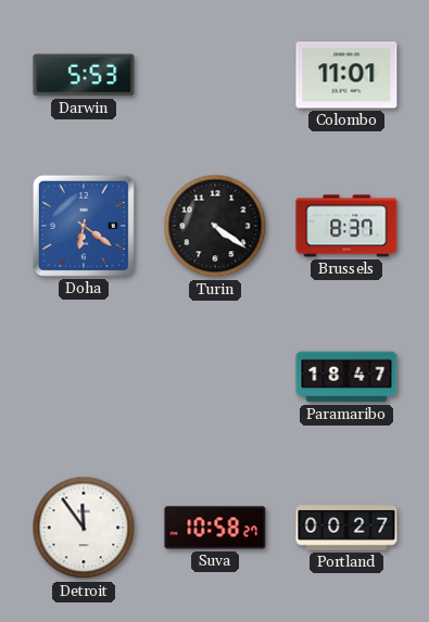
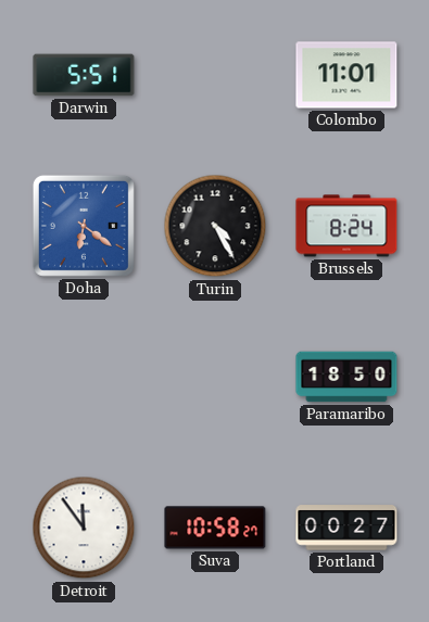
Darwin: 5:53 -> 5:51 (84, 75)
Turin: 4:21 -> 4:25 (215, 226)
Brussels: 8:37 -> 8:24 (346, 226)
Paramaribo: 18:47 -> 18:50 (346, 377)
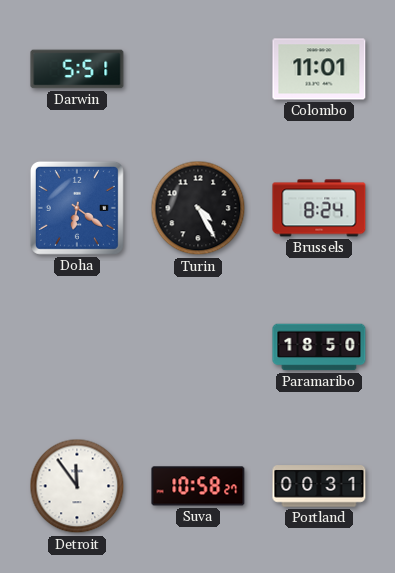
Portland: 00:27 -> 00:31 (319, 486)
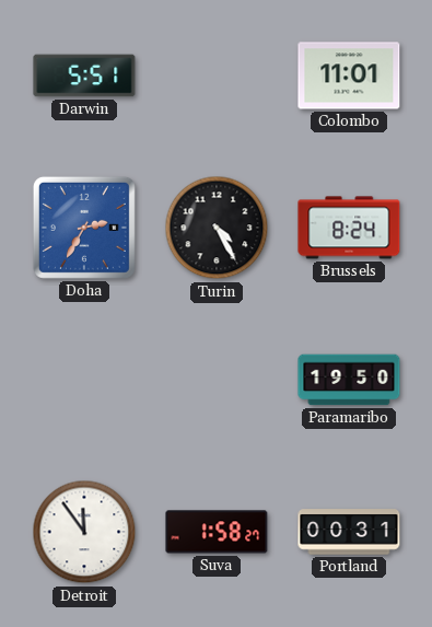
Doha: 6:21 -> 2:35 (84, 228)
Paramaribo: 18:50 -> 19:50 (349, 380)
Suva: 10:58 -> 1:58 (217, 532)
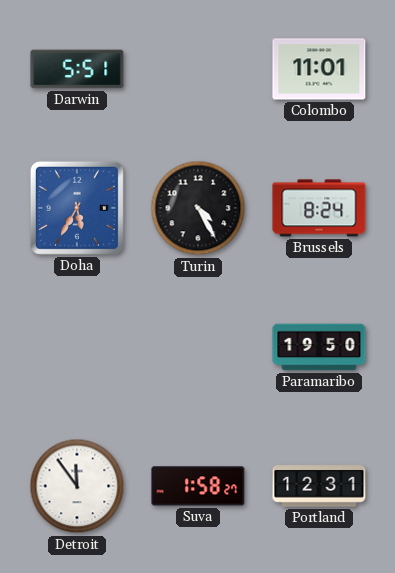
Doha: 2:35 -> 5:35 (77, 208)
Portland: 00:31 -> 12:31 (319, 486)
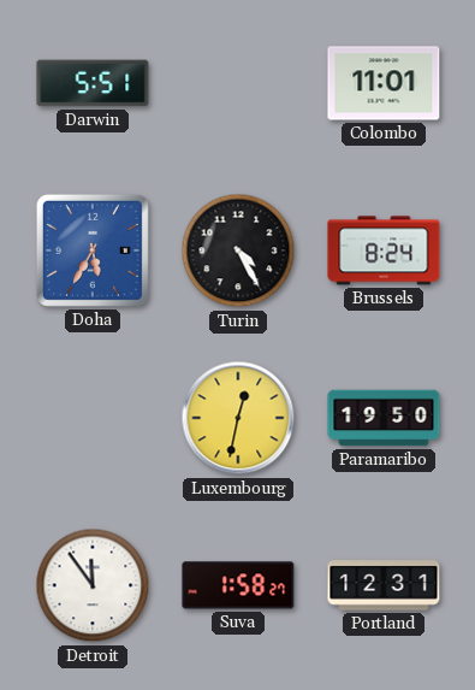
Luxembourg: none -> 12:32 (238, 418)
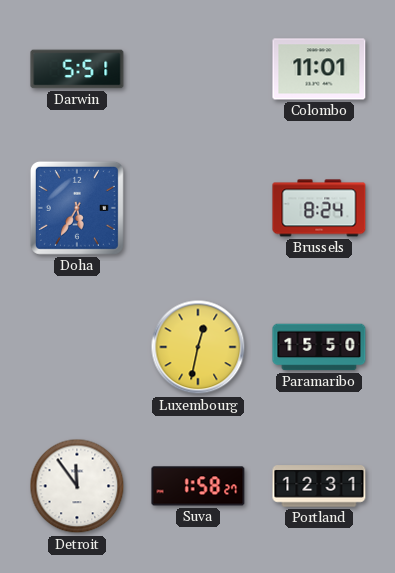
Turin: 4:25 -> none (238, 250)
Paramaribo: 19:50 -> 15:50 (319, 347)
